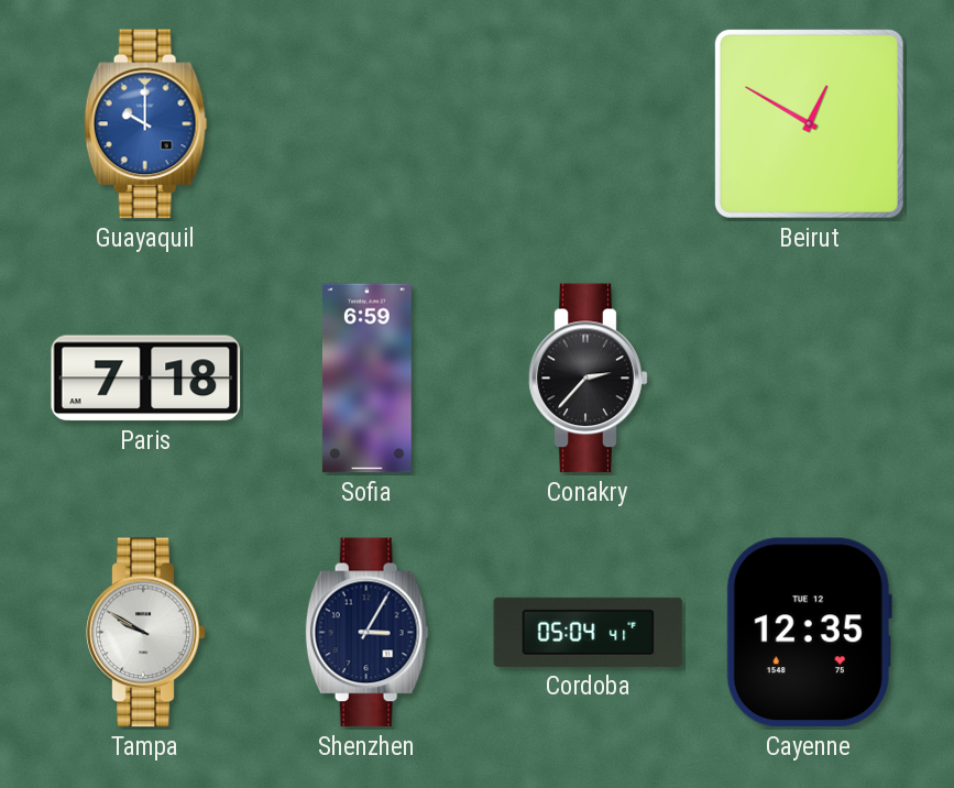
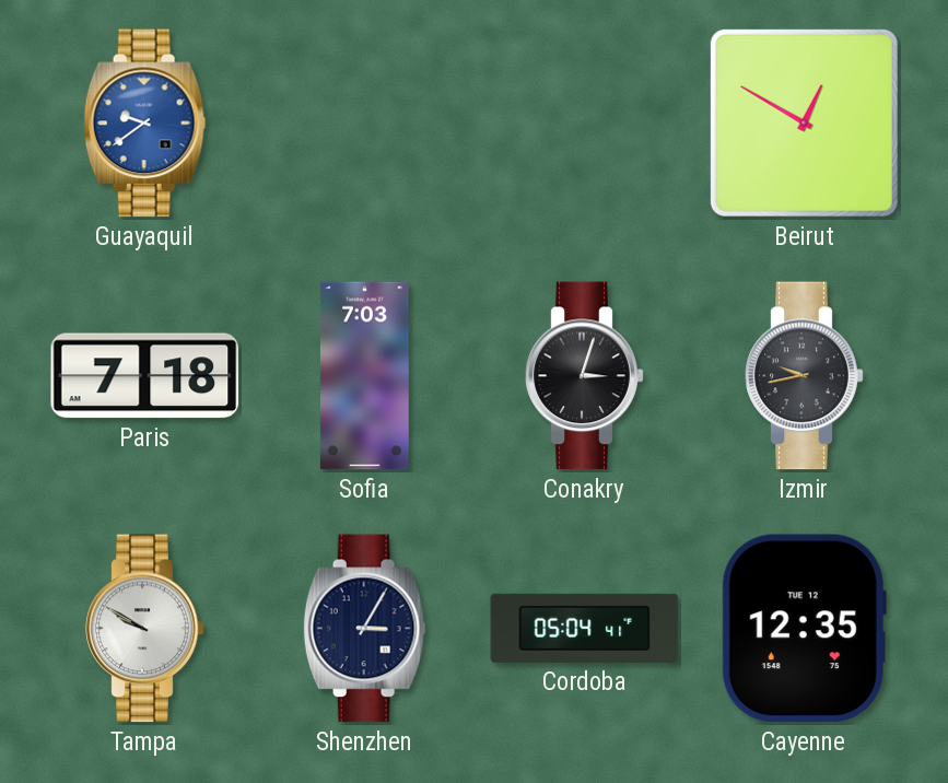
Guayaquil: 10:00 -> 9:39 (144, 124)
Sofia: 6:59 -> 7:03 (364, 376)
Conakry: 2:37 -> 3:03 (585, 376)
Izmir: none -> 9:43 (805, 376)
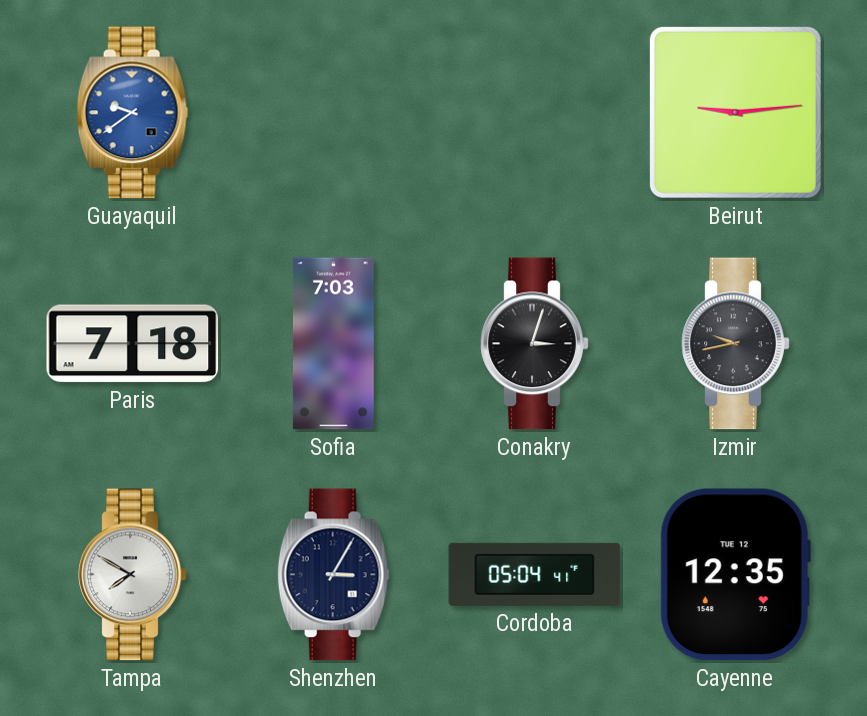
Beirut: 12:50 -> 9:14 (735, 112)
Tampa: 9:50 -> 7:50 (133, 575)
